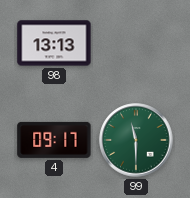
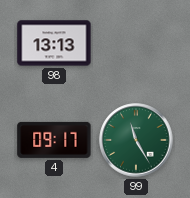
99: 11:30 -> 11:25 (136, 140)
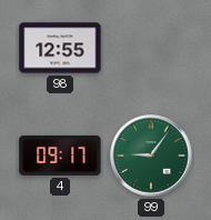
98: 13:13 -> 12:55 (60, 48)
99: 11:25 -> 9:06 (151, 156)
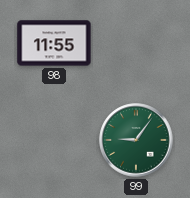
98: 12:55 -> 11:55 (54, 43)
4: 09:17 -> none (60, 156)
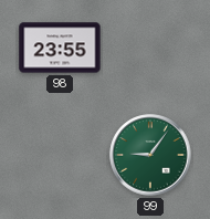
98: 11:55 -> 23:55 (60, 48)
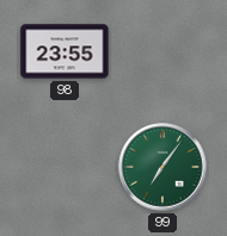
99: 9:06 -> 7:06 (162, 167)
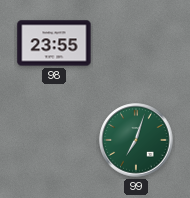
99: 7:06 -> 7:03 (136, 140)
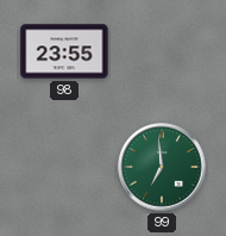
99: 7:03 -> 6:59 (162, 167)
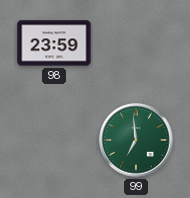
98: 23:55 -> 23:59 (54, 43)
